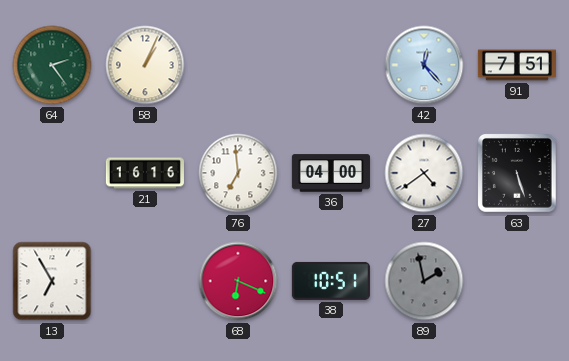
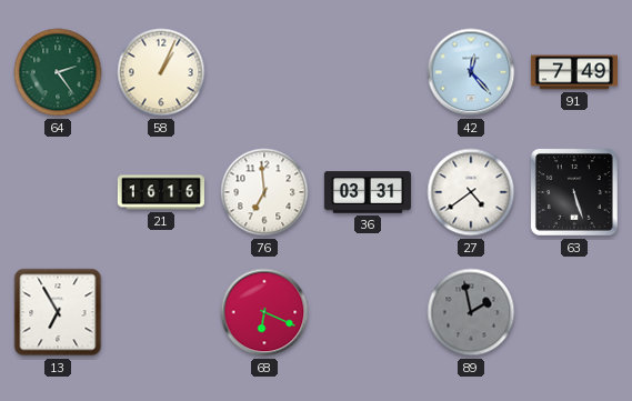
91: 7:51 -> 7:49 (574, 72)
36: 04:00 -> 03:31 (368, 192)
38: 10:51 -> none (331, 281)
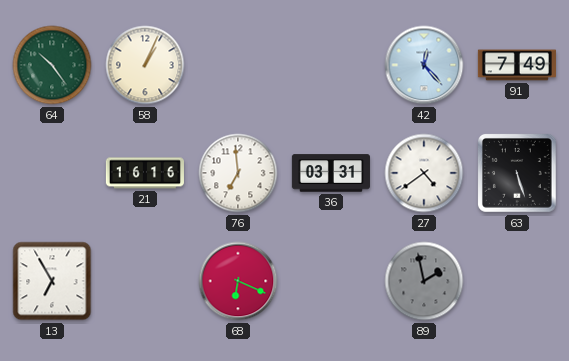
64: 2:24 -> 10:24 (52, 65)
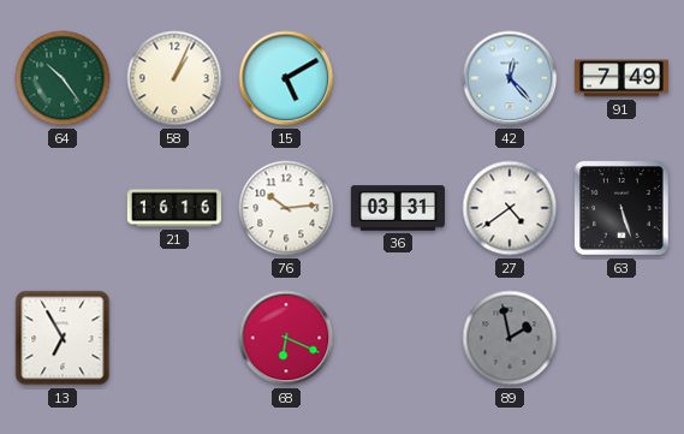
15: none -> 5:10 (286, 78)
76: 6:59 -> 10:14 (286, 208)
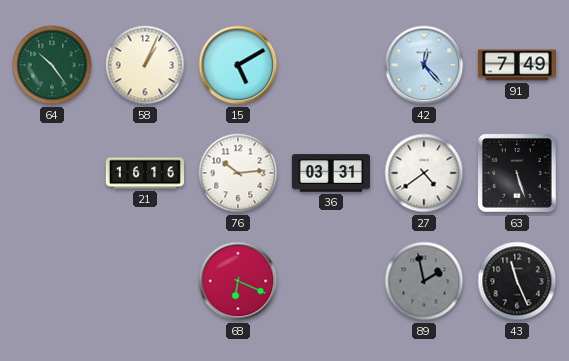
13: 6:55 -> none (63, 338)
43: none -> 11:26 (517, 281)
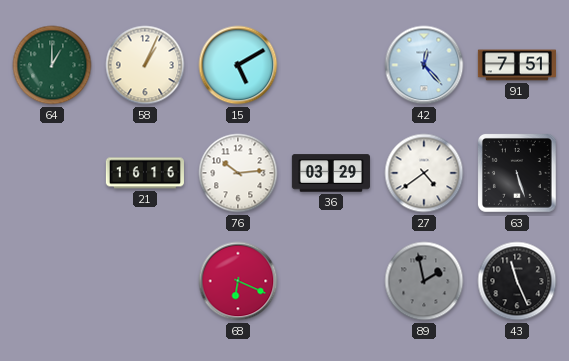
64: 10:24 -> 1:00 (52, 65)
91: 7:49 -> 7:51 (517, 65)
36: 03:31 -> 03:29 (331, 173)
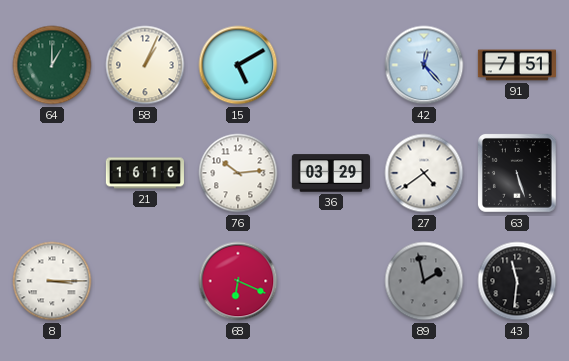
8: none -> 3:15 (52, 281)
43: 11:26 -> 11:31 (517, 281)
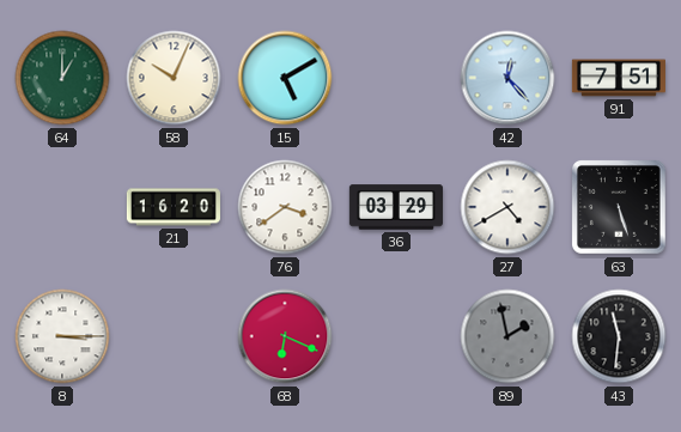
58: 1:04 -> 10:04 (174, 78)
21: 16:16 -> 16:20 (174, 207)
76: 10:14 -> 3:39 (285, 207)
27: 4:39 -> 4:40 (507, 207)
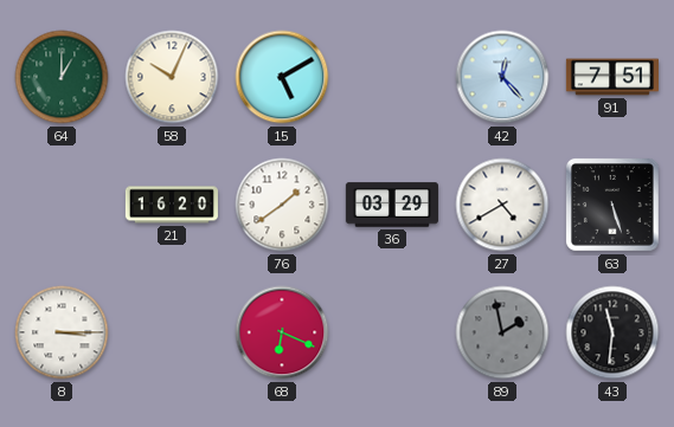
76: 3:39 -> 1:39 (282, 205)
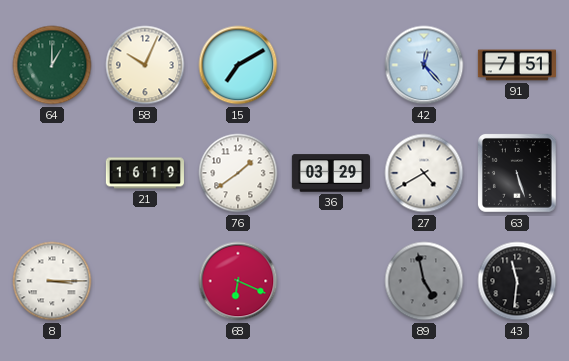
15: 5:10 -> 7:10 (238, 65)
21: 16:20 -> 16:19 (145, 173)
89: 1:58 -> 4:58 (424, 281)
